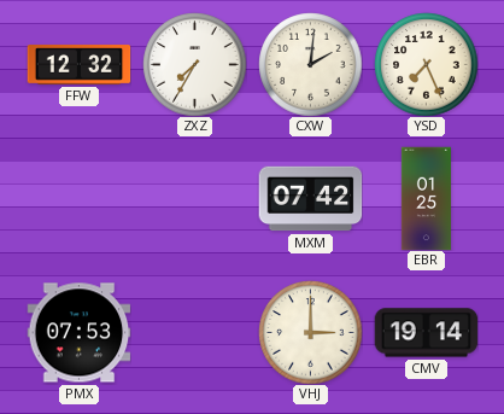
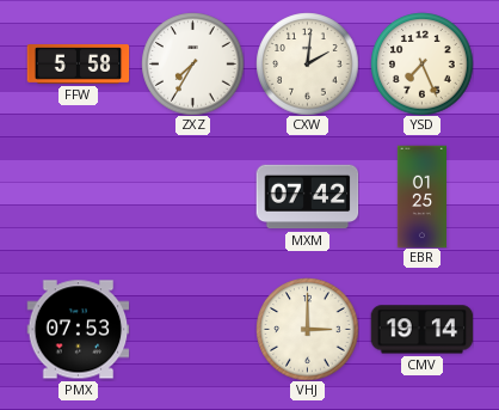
FFW: 12:32 -> 5:58 (78, 65)
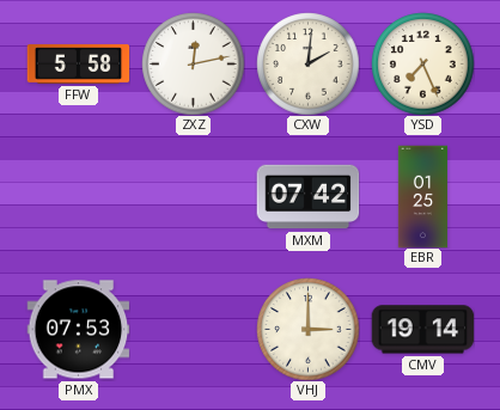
ZXZ: 7:35 -> 12:13 (193, 63)
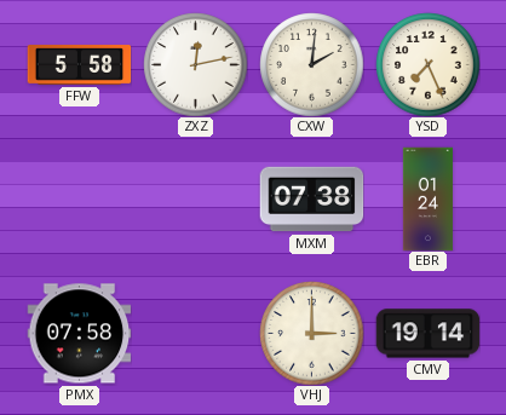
MXM: 07:42 -> 07:38 (311, 200)
EBR: 01:25 -> 01:24 (427, 198)
PMX: 07:53 -> 07:58 (79, 334)
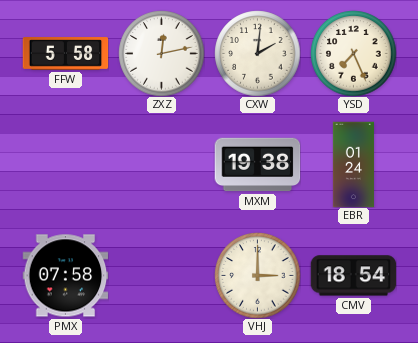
MXM: 07:38 -> 19:38 (257, 165)
CMV: 19:14 -> 18:54 (353, 276)
